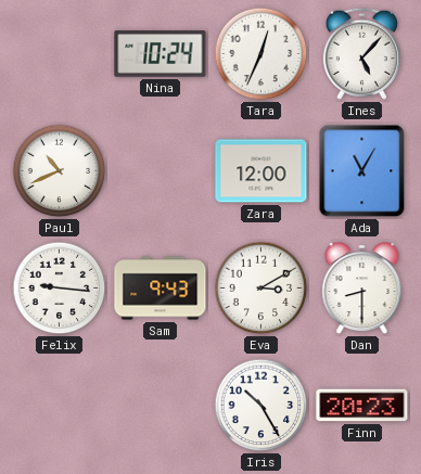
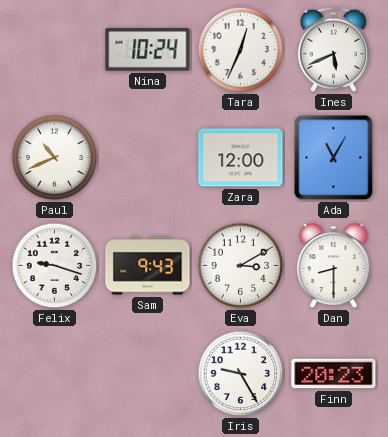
Ines: 5:07 -> 5:41 (333, 49)
Felix: 9:16 -> 9:18 (55, 266)
Iris: 10:25 -> 9:25 (241, 374)
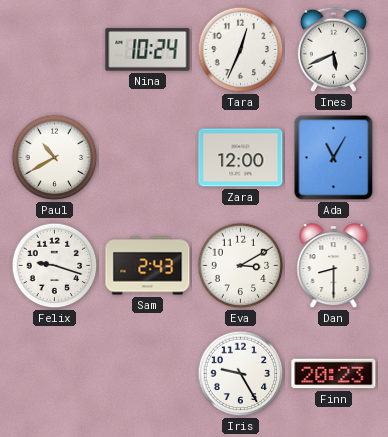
Paul: 10:41 -> 10:40 (55, 158)
Sam: 9:43 -> 2:43 (148, 266)
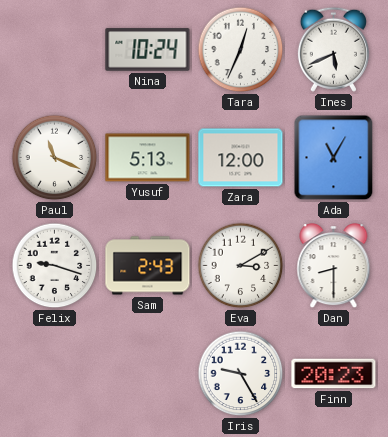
Paul: 10:40 -> 11:19 (55, 158)
Yusuf: none -> 5:13 (148, 158)
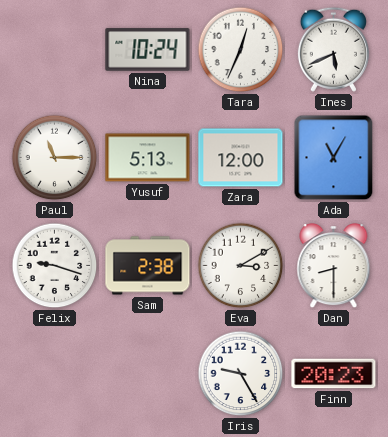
Paul: 11:19 -> 11:15 (55, 158)
Sam: 2:43 -> 2:38 (148, 266)
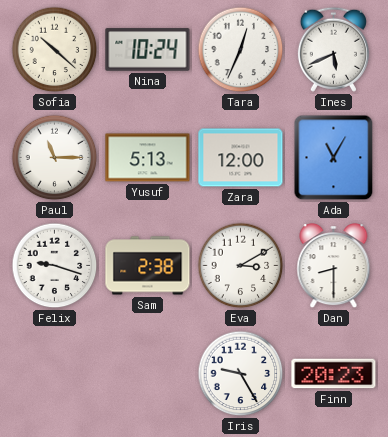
Sofia: none -> 10:22 (55, 50)
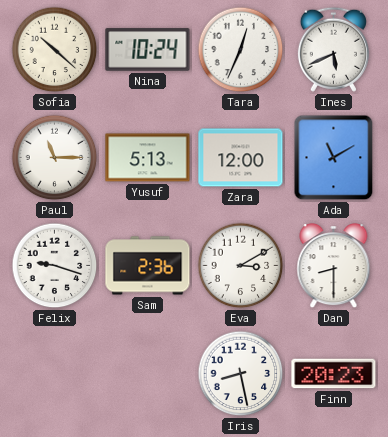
Ada: 11:05 -> 11:10 (334, 158)
Sam: 2:38 -> 2:36 (148, 266)
Iris: 9:25 -> 8:28 (241, 374)
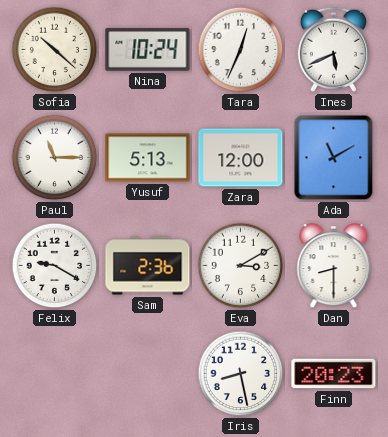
Felix: 9:18 -> 9:20 (55, 266)
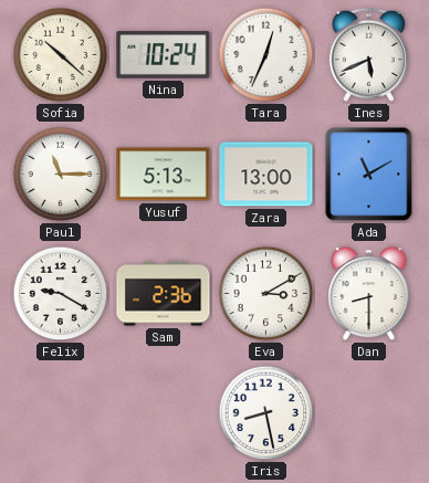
Zara: 12:00 -> 13:00 (266, 175)
Finn: 20:23 -> none (334, 374)
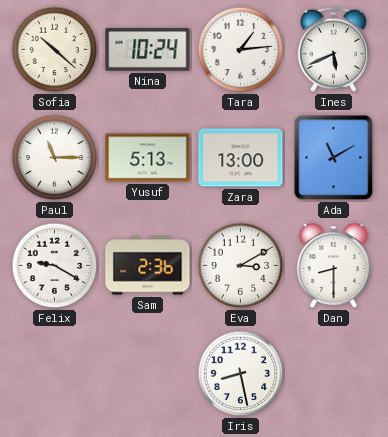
Tara: 12:34 -> 1:14 (241, 50)
